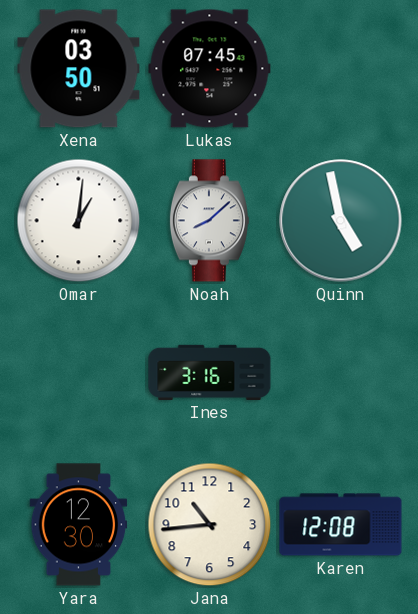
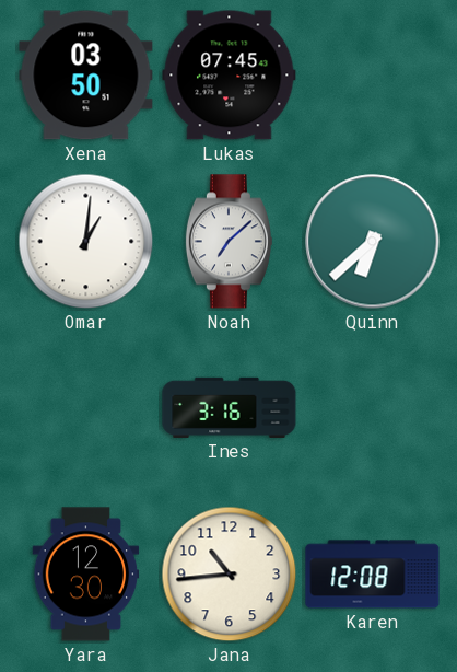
Noah: 8:08 -> 7:08 (228, 242)
Quinn: 4:58 -> 6:38 (373, 242)
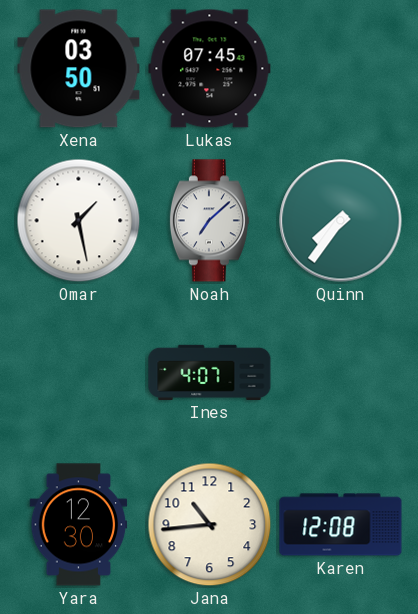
Omar: 1:01 -> 1:28 (79, 221)
Quinn: 6:38 -> 7:36 (341, 221)
Ines: 3:16 -> 4:07 (210, 372)
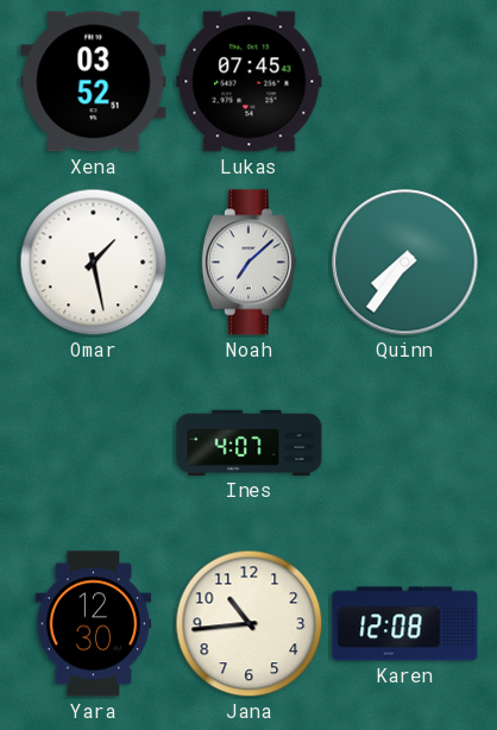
Xena: 03:50 -> 03:52 (94, 82)
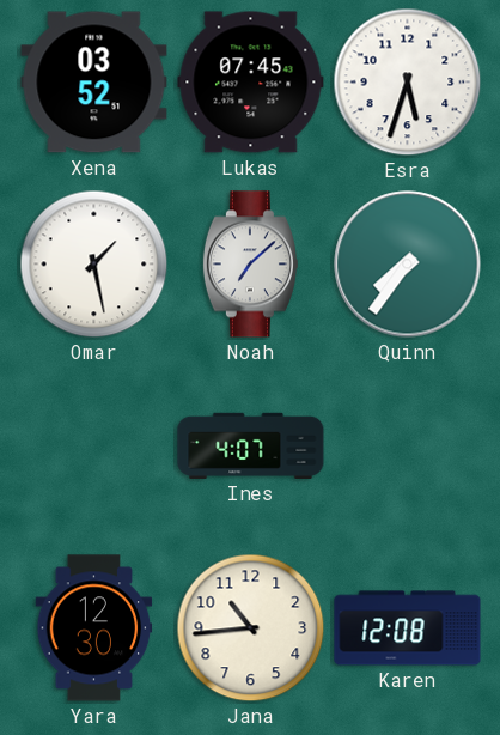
Esra: none -> 5:33 (408, 83)
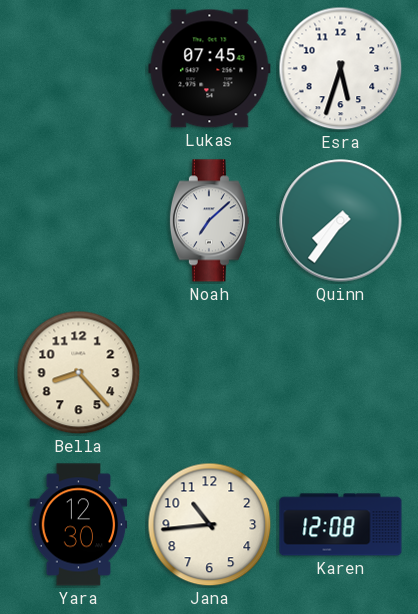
Xena: 03:52 -> none (94, 83)
Omar: 1:28 -> none (94, 265)
Bella: none -> 8:23 (79, 373)
Ines: 4:07 -> none (251, 445)
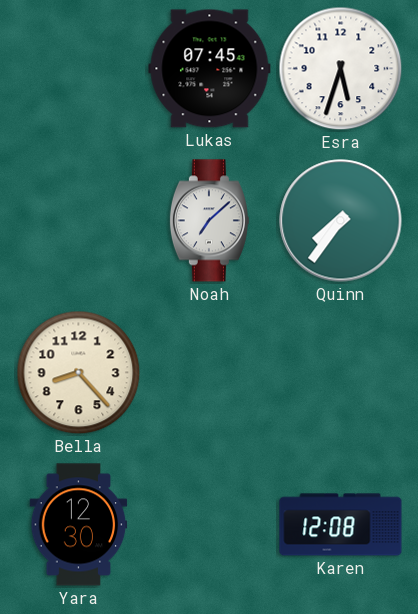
Jana: 10:44 -> none (210, 525)
